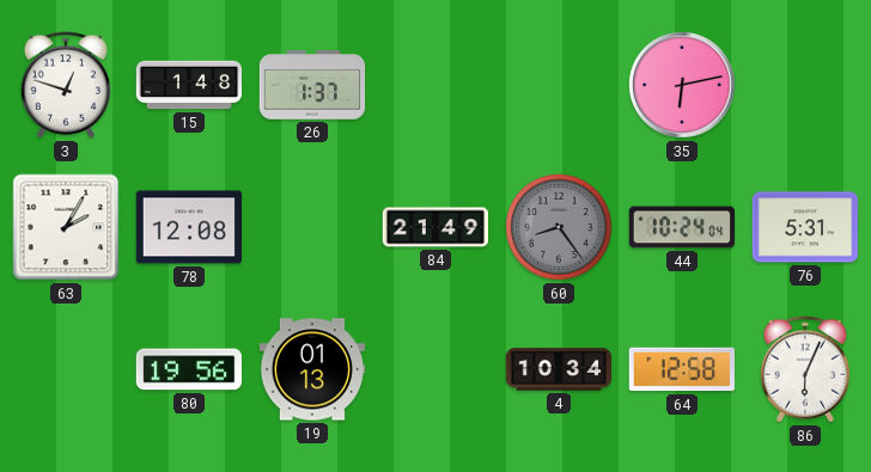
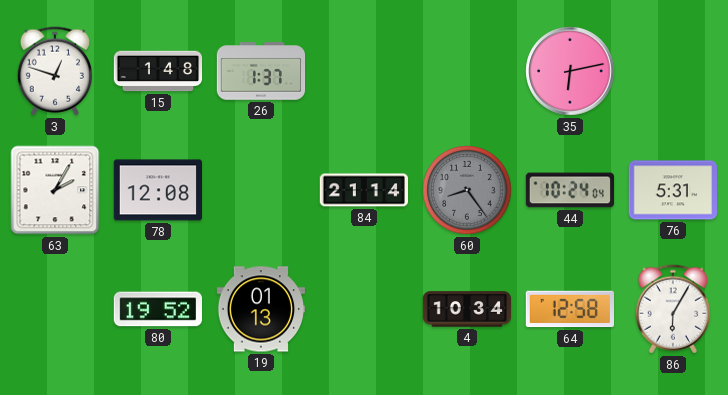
84: 21:49 -> 21:14 (363, 190)
80: 19:56 -> 19:52 (157, 309)
86: 6:04 -> 6:05 (672, 309)
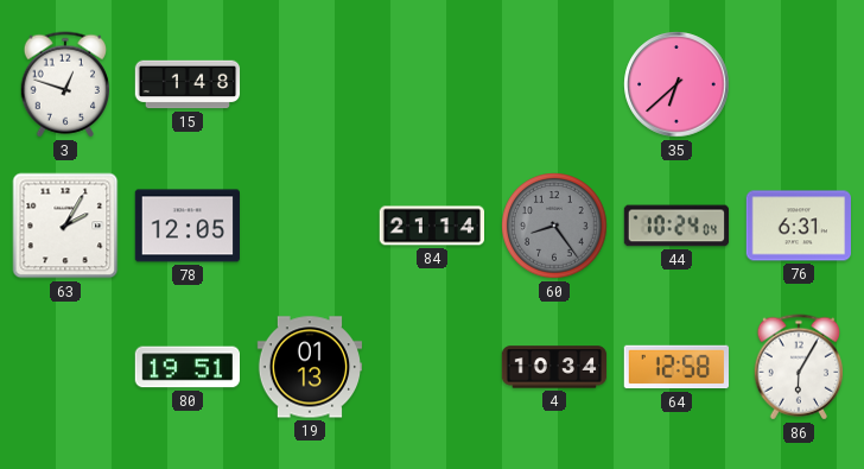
26: 1:37 -> none (261, 71)
35: 6:13 -> 6:38 (676, 84)
78: 12:08 -> 12:05 (186, 226)
76: 5:31 -> 6:31 (798, 226)
80: 19:52 -> 19:51 (186, 367)
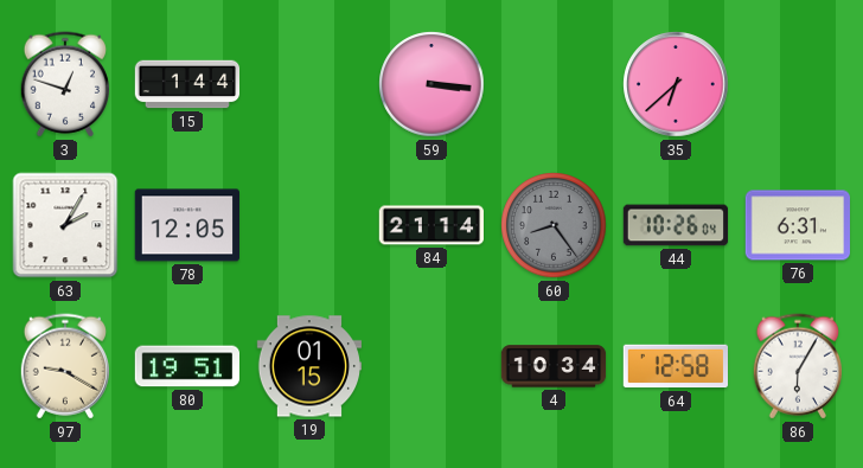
15: 1:48 -> 1:44 (187, 84)
59: none -> 3:16 (431, 84)
44: 10:24 -> 10:26 (676, 225)
97: none -> 9:20 (64, 366)
19: 01:13 -> 01:15 (308, 366)
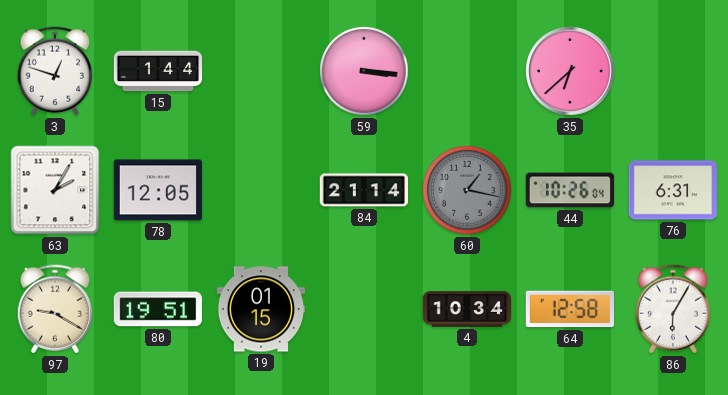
60: 8:24 -> 1:17 (467, 190)
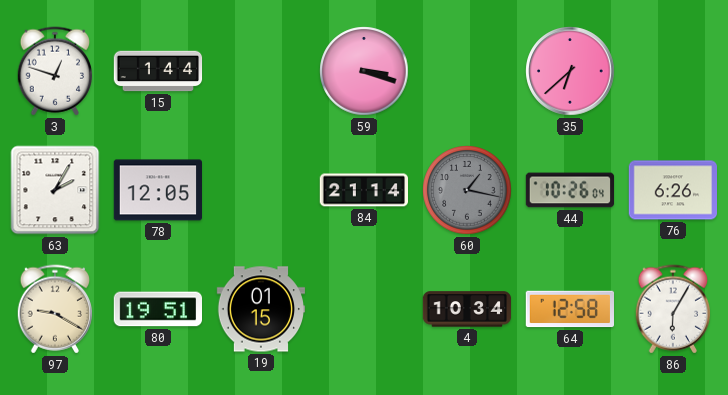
59: 3:16 -> 3:18 (364, 71)
76: 6:31 -> 6:26 (672, 190)
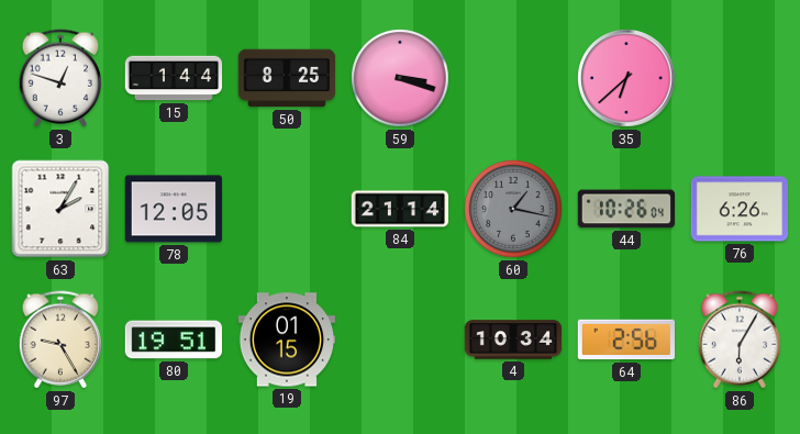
50: none -> 8:25 (287, 78)
97: 9:20 -> 9:25 (59, 340)
64: 12:58 -> 2:56 (625, 340)
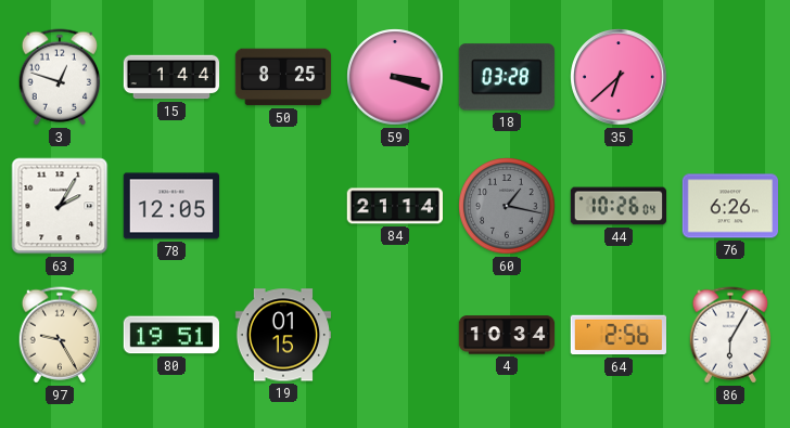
18: none -> 03:28 (507, 77)
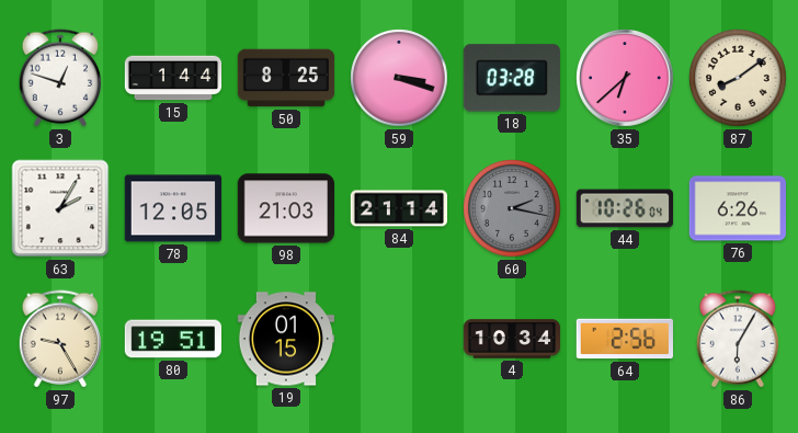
87: none -> 8:09 (738, 78)
98: none -> 21:03 (285, 208)
60: 1:17 -> 2:17 (512, 208)
